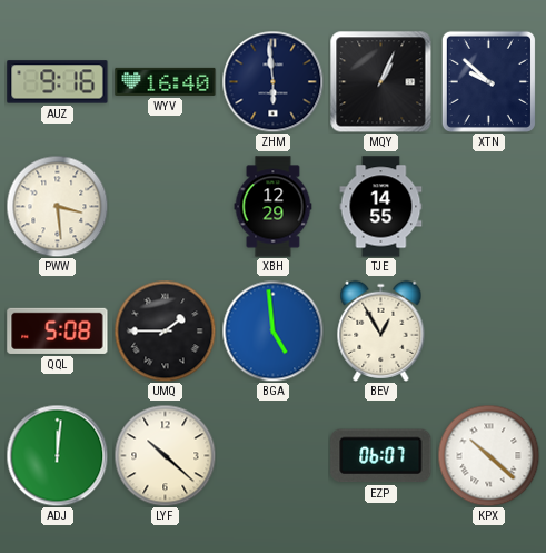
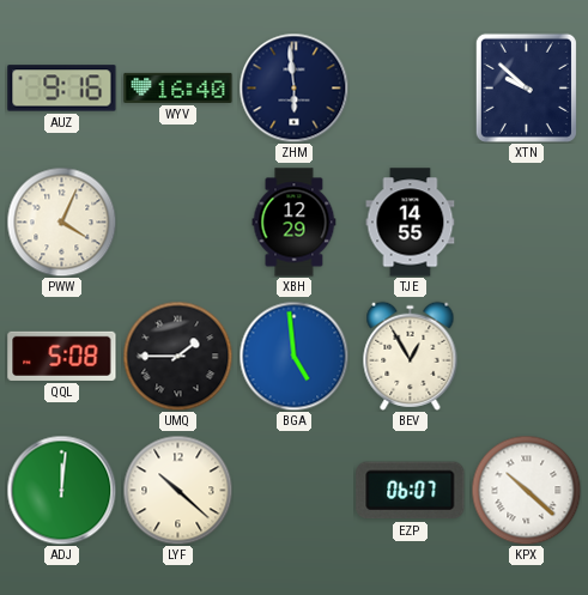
MQY: 1:04 -> none (380, 81)
PWW: 3:29 -> 4:04 (61, 221)
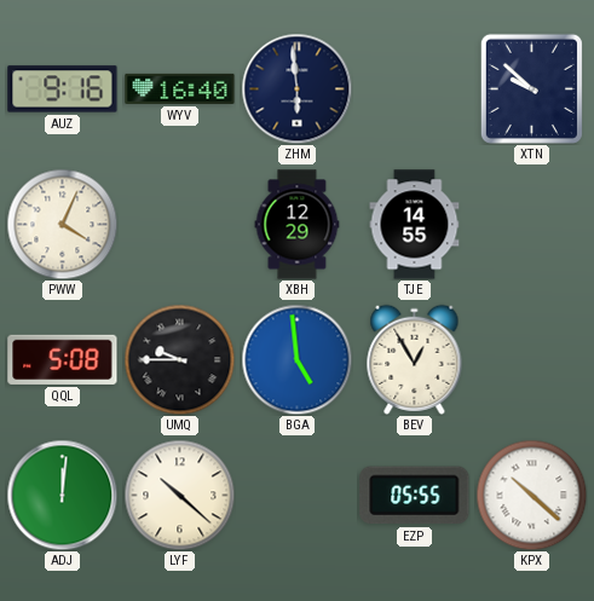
UMQ: 1:45 -> 9:45 (179, 359)
EZP: 06:07 -> 05:55 (415, 496)
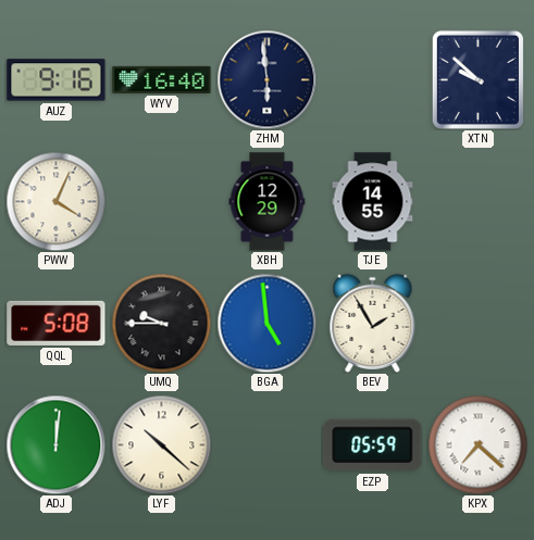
BEV: 12:55 -> 1:55 (373, 323)
EZP: 05:55 -> 05:59 (373, 445)
KPX: 10:22 -> 7:22 (477, 444)
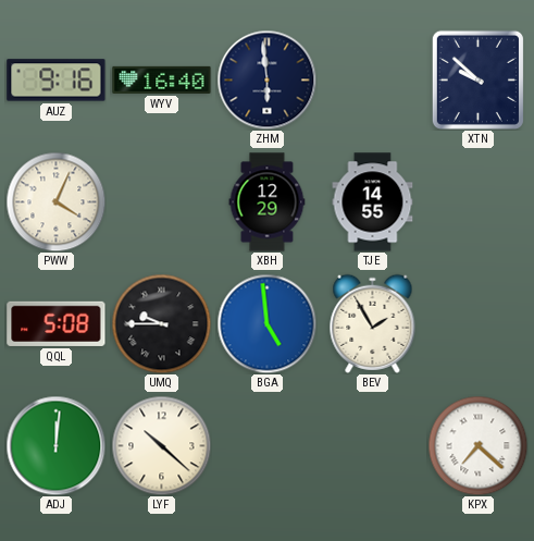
EZP: 05:59 -> none (373, 445)
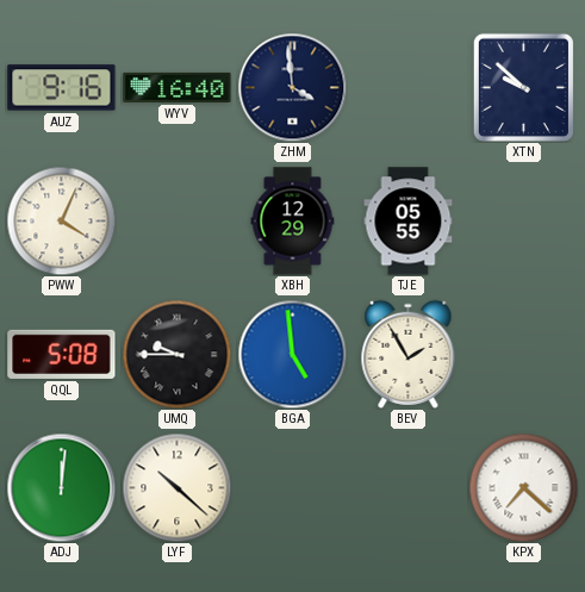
ZHM: 5:59 -> 3:59 (292, 87)
TJE: 14:55 -> 05:55 (409, 222)
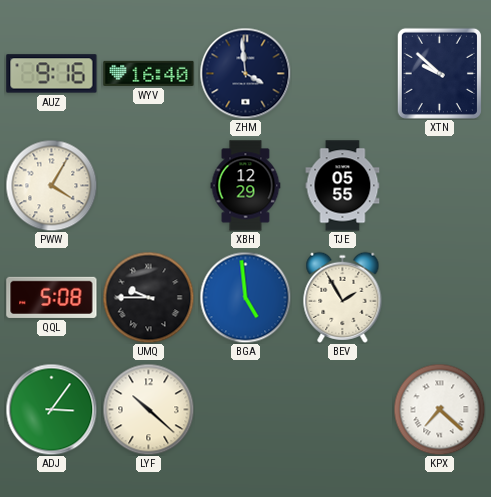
PWW: 4:04 -> 4:05 (51, 185)
ADJ: 12:01 -> 3:06 (51, 409)
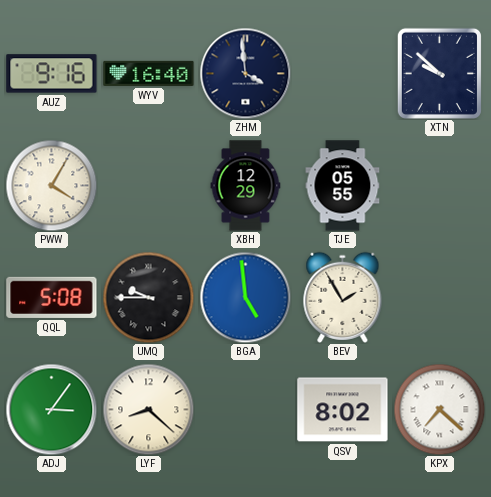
LYF: 10:22 -> 8:22 (148, 409)
QSV: none -> 8:02 (343, 410)
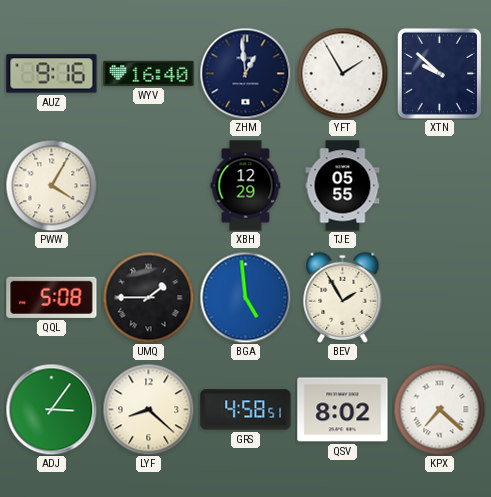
ZHM: 3:59 -> 12:59 (245, 73)
YFT: none -> 1:55 (342, 73)
UMQ: 9:45 -> 1:45 (148, 297)
GRS: none -> 4:58 (246, 410)
